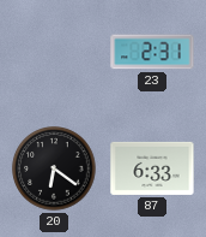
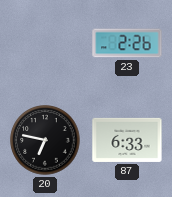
23: 2:31 -> 2:26 (127, 43)
20: 6:21 -> 6:47 (45, 140)
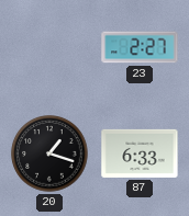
23: 2:26 -> 2:27 (140, 47)
20: 6:47 -> 1:18 (49, 154)
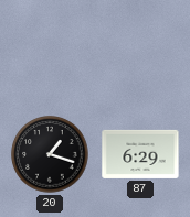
23: 2:27 -> none (140, 47)
87: 6:33 -> 6:29 (140, 154)
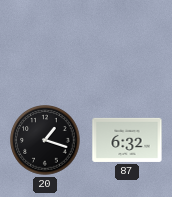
87: 6:29 -> 6:32 (127, 140)
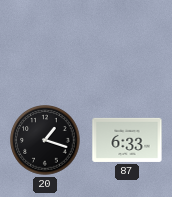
87: 6:32 -> 6:33 (127, 140)
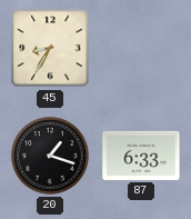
45: none -> 8:35 (50, 48)
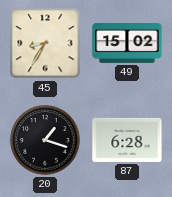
49: none -> 15:02 (127, 43)
87: 6:33 -> 6:28 (127, 140)
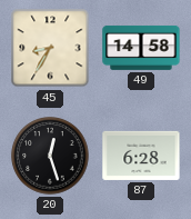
49: 15:02 -> 14:58 (141, 48)
20: 1:18 -> 12:27 (50, 156)
